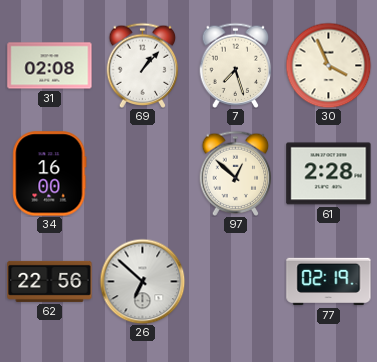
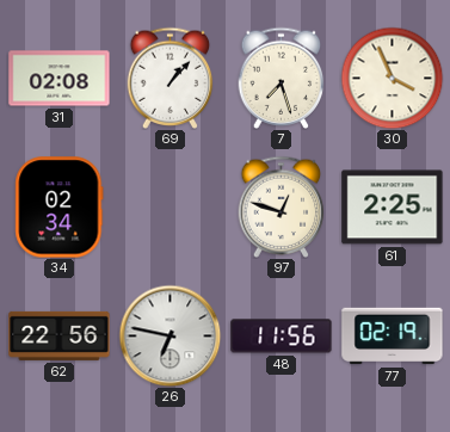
34: 16:00 -> 02:34 (60, 208)
97: 12:52 -> 12:48 (282, 206)
61: 2:28 -> 2:25 (393, 208)
26: 6:52 -> 6:47 (169, 335)
48: none -> 11:56 (282, 337)
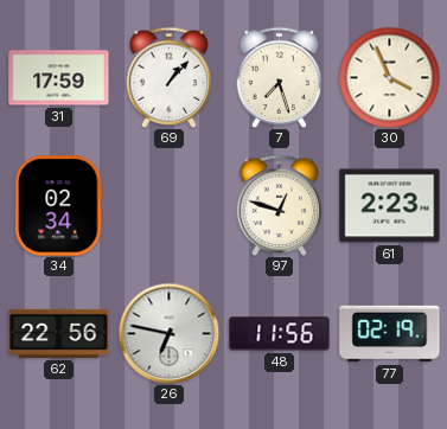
31: 02:08 -> 17:59 (59, 78)
61: 2:25 -> 2:23 (390, 206)
